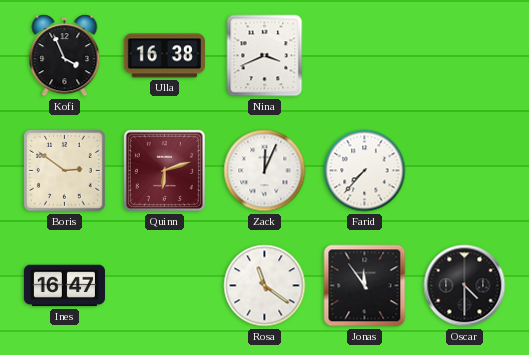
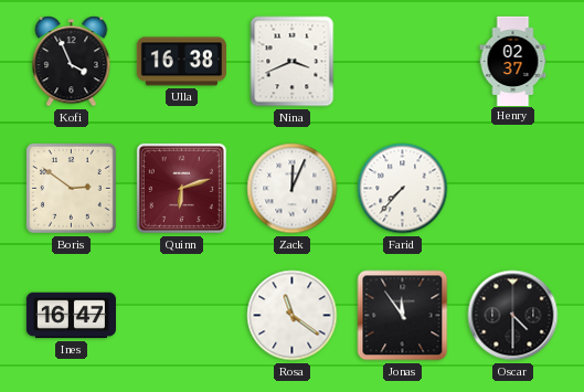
Henry: none -> 02:37 (513, 61)
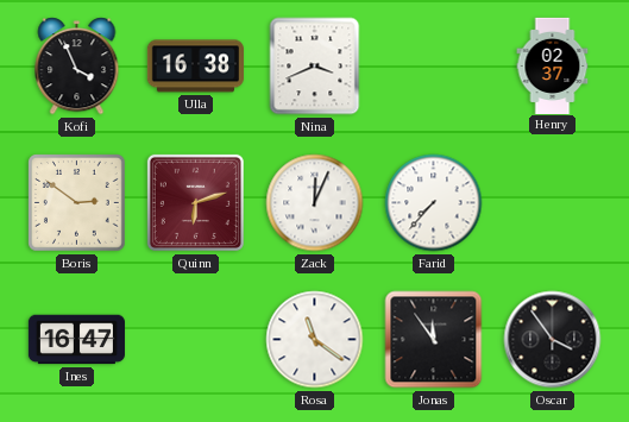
Oscar: 4:30 -> 3:54 (553, 340)
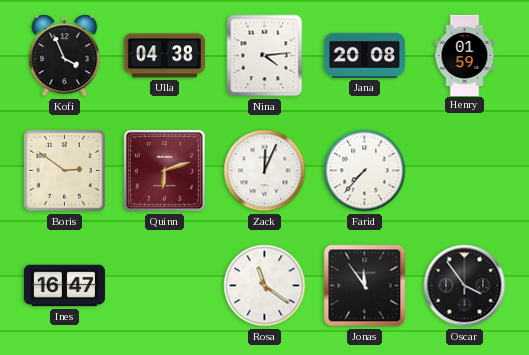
Ulla: 16:38 -> 04:38 (164, 56)
Nina: 3:41 -> 4:14 (265, 56)
Jana: none -> 20:08 (364, 55)
Henry: 02:37 -> 01:59 (465, 55)
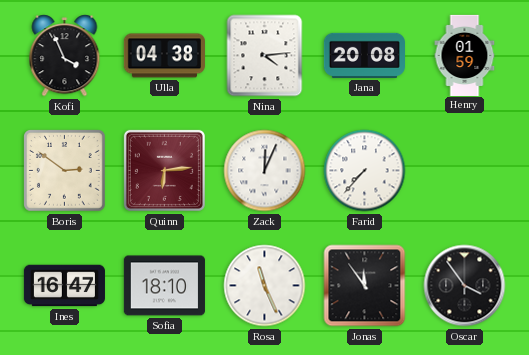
Quinn: 6:12 -> 6:14 (164, 170)
Sofia: none -> 18:10 (164, 286)
Rosa: 11:21 -> 11:26 (265, 286)
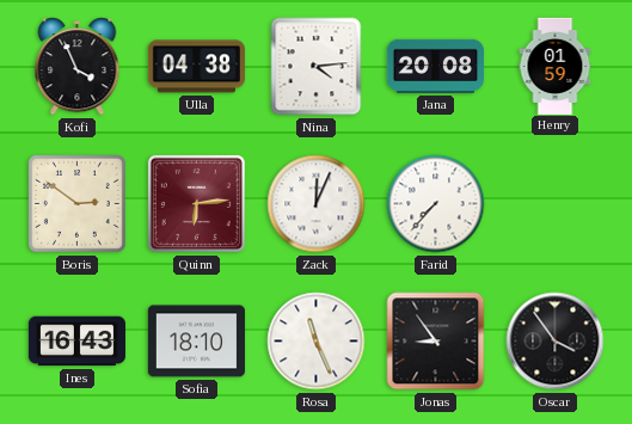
Ines: 16:47 -> 16:43 (76, 342)
Jonas: 11:54 -> 8:54 (436, 342)
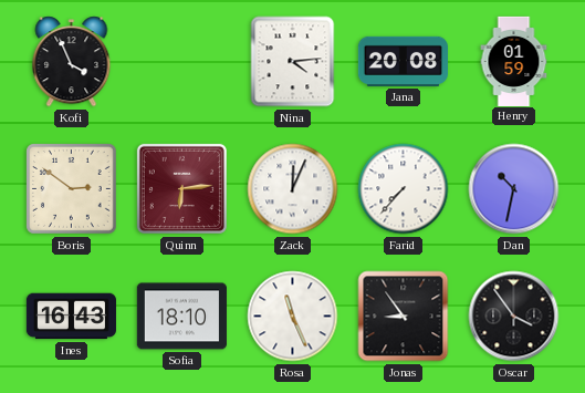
Ulla: 04:38 -> none (196, 67)
Dan: none -> 10:32 (514, 189)
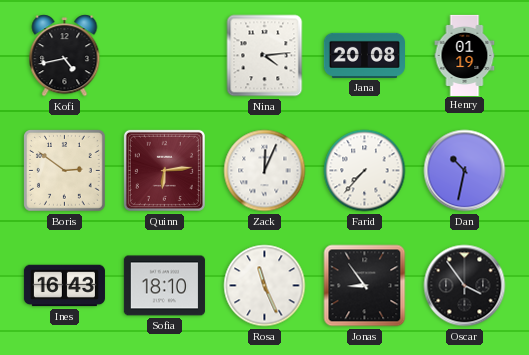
Kofi: 3:56 -> 4:43 (65, 56)
Henry: 01:59 -> 01:19 (465, 55)
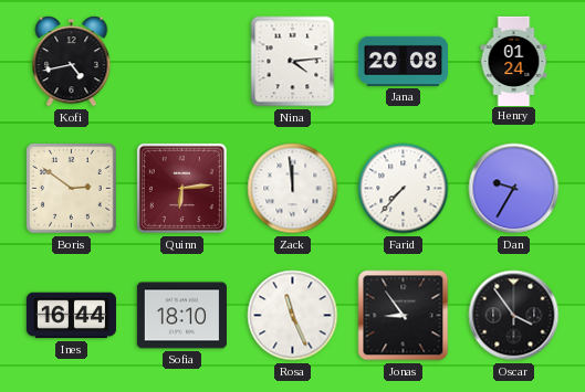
Henry: 01:19 -> 01:24 (514, 61)
Zack: 12:04 -> 11:59 (293, 189)
Dan: 10:32 -> 9:35 (514, 189)
Ines: 16:43 -> 16:44 (71, 316)
